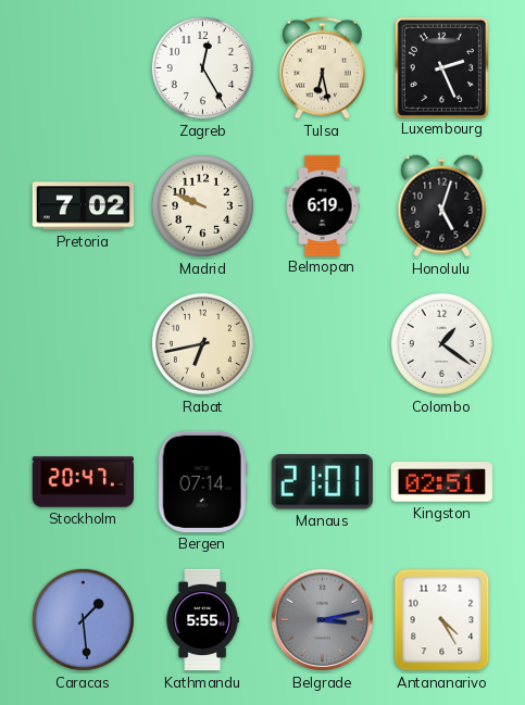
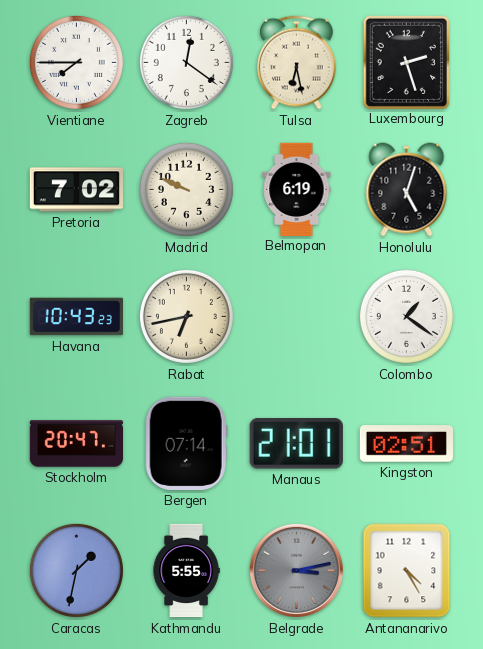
Vientiane: none -> 7:45 (76, 62)
Zagreb: 12:25 -> 12:21 (186, 62)
Luxembourg: 2:26 -> 2:27 (406, 62)
Havana: none -> 10:43 (76, 317)
Caracas: 1:29 -> 1:32 (76, 570)
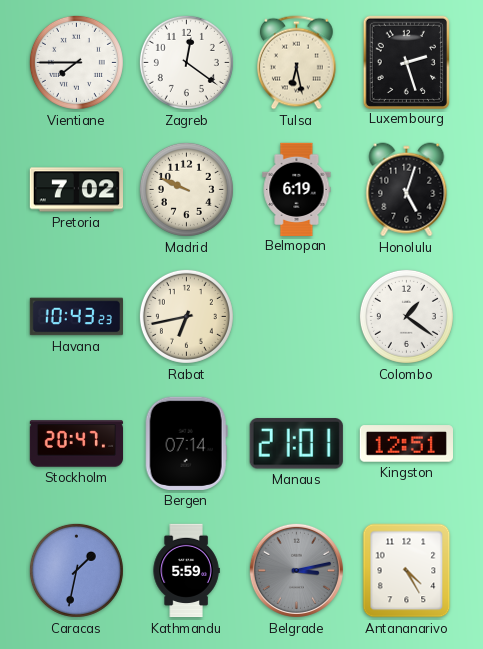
Kingston: 02:51 -> 12:51 (406, 444)
Kathmandu: 5:55 -> 5:59 (186, 571)
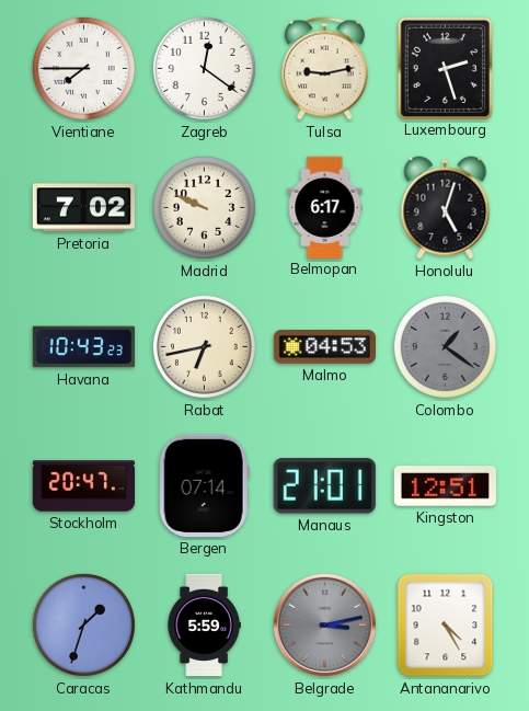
Tulsa: 6:28 -> 9:13 (325, 69)
Belmopan: 6:19 -> 6:17 (325, 207)
Malmo: none -> 04:53 (324, 347)
Colombo dial: white -> grey (445, 346)
Caracas: 1:32 -> 1:33 (83, 624)
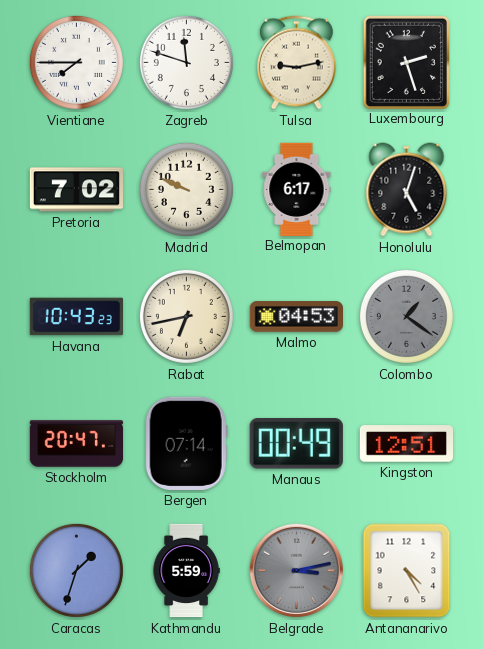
Zagreb: 12:21 -> 11:48 (186, 62)
Manaus: 21:01 -> 00:49 (296, 444)
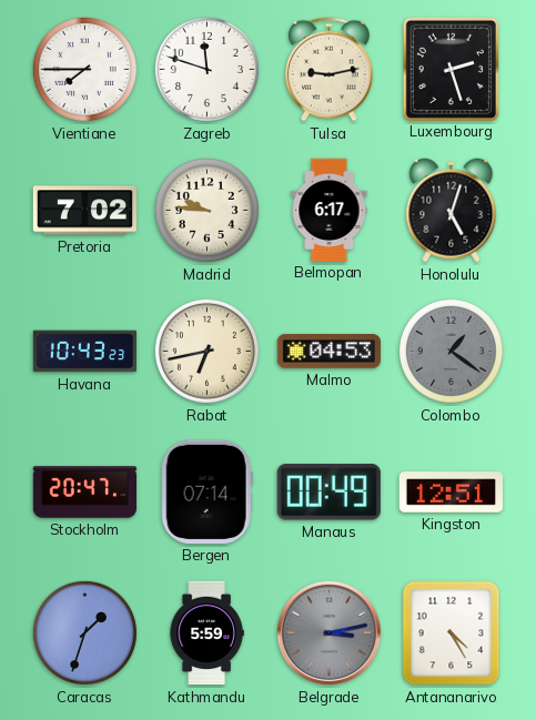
Madrid: 9:49 -> 9:46 (206, 210)
